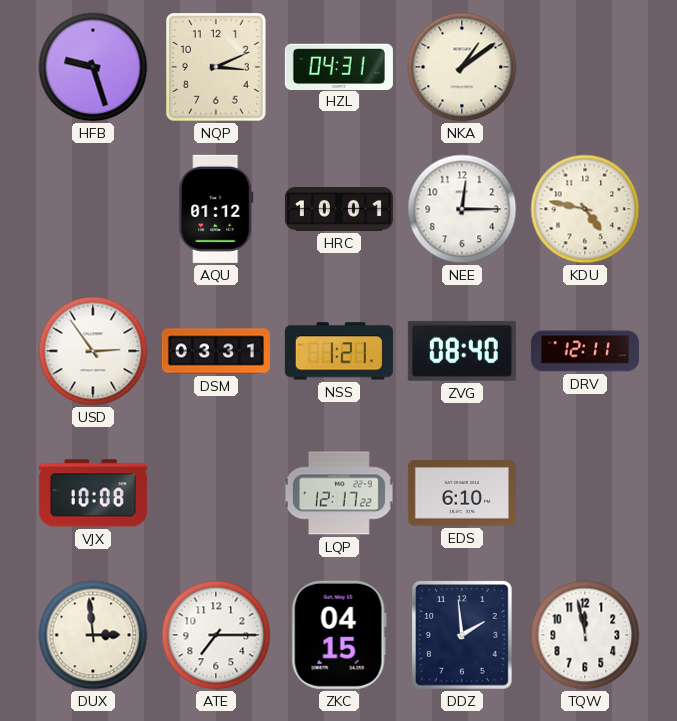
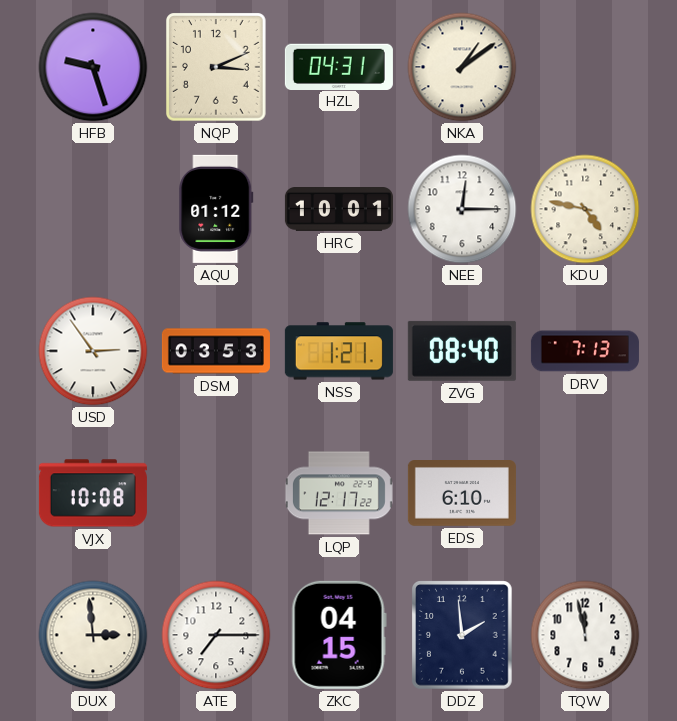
DSM: 03:31 -> 03:53 (216, 351)
DRV: 12:11 -> 7:13 (585, 351)
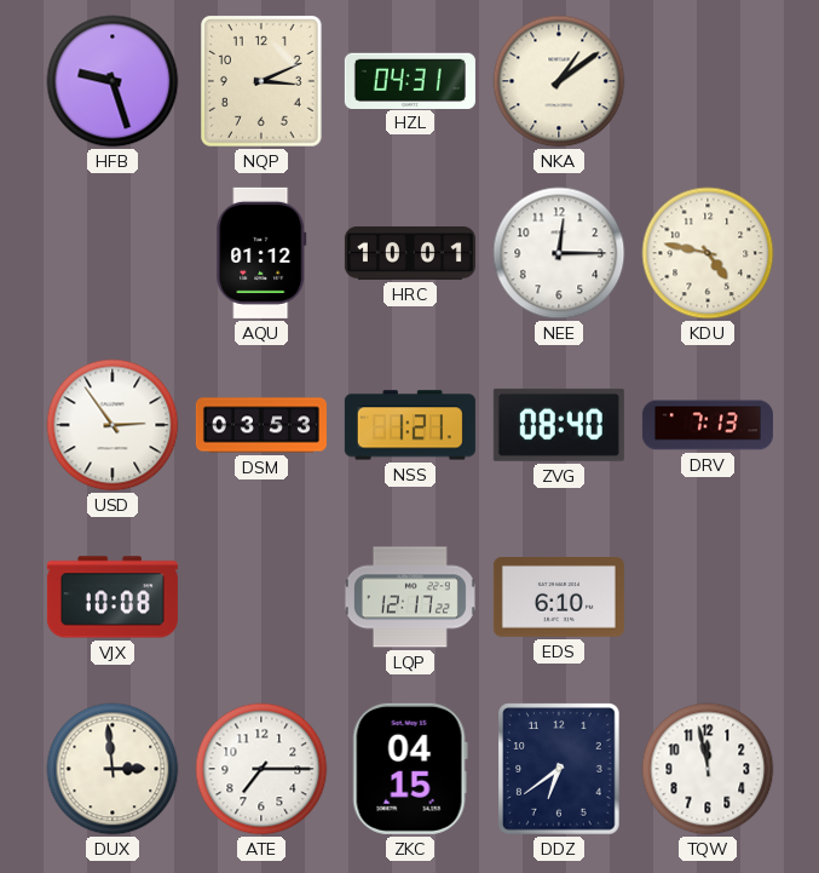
DDZ: 1:59 -> 6:39 (559, 769)
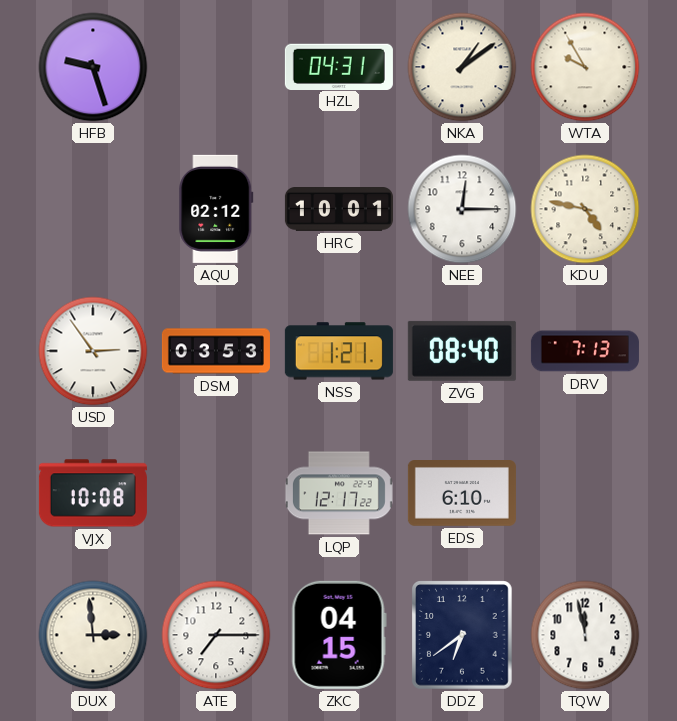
NQP: 3:11 -> none (261, 81)
WTA: none -> 9:55 (585, 67)
AQU: 01:12 -> 02:12 (216, 209)
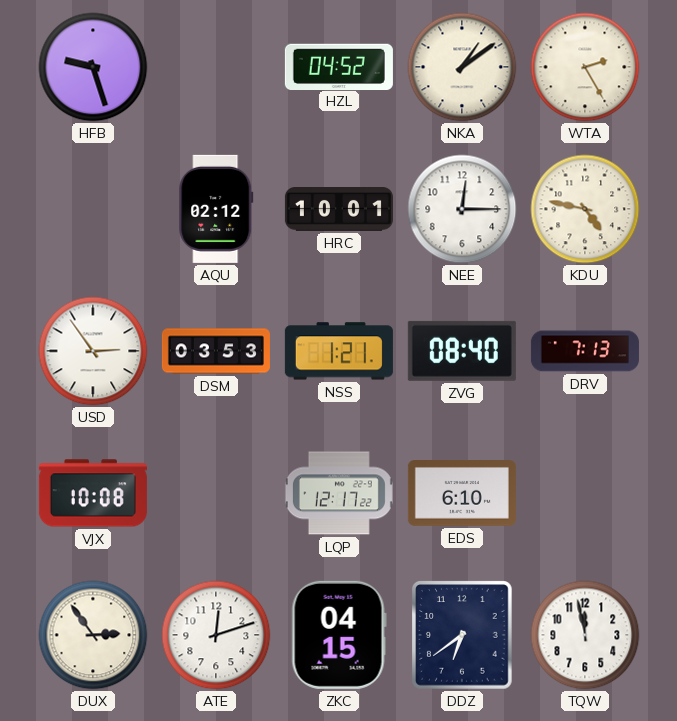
HZL: 04:31 -> 04:52 (339, 66)
WTA: 9:55 -> 2:25 (585, 67)
DUX: 2:59 -> 2:54 (93, 635)
ATE: 7:15 -> 12:12 (216, 635)
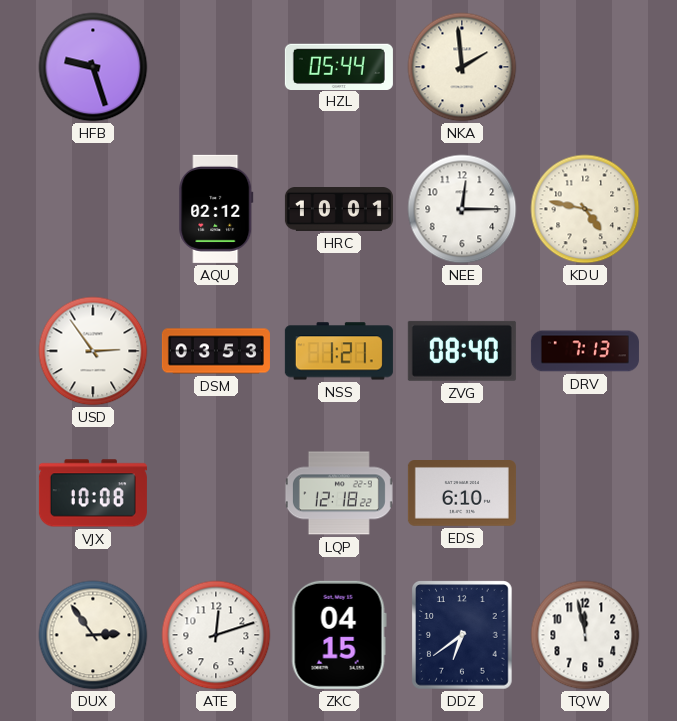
HZL: 04:52 -> 05:44 (339, 66)
NKA: 1:09 -> 1:59 (462, 67)
WTA: 2:25 -> none (585, 67)
LQP: 12:17 -> 12:18 (339, 493)
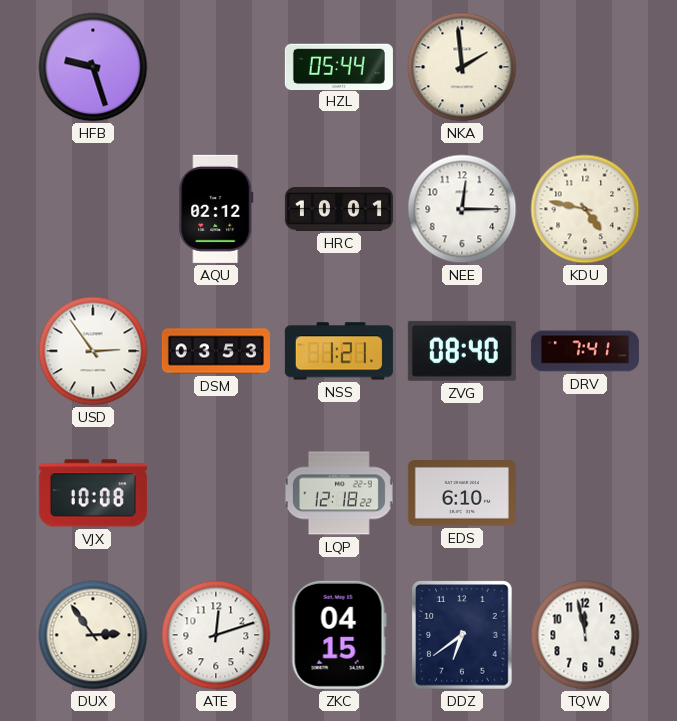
DRV: 7:13 -> 7:41 (585, 351)
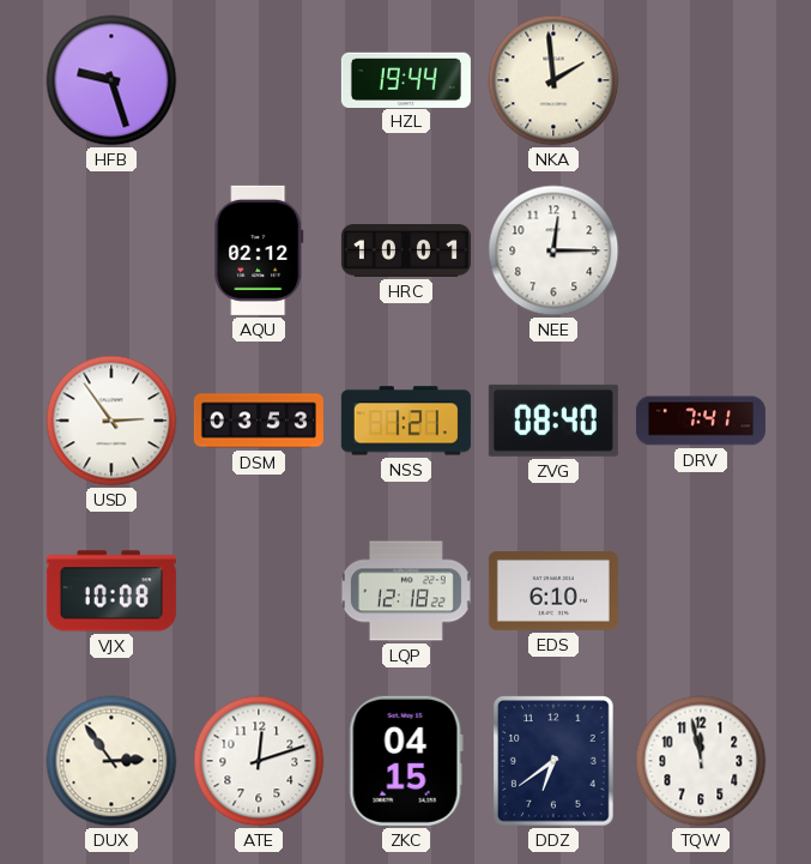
HZL: 05:44 -> 19:44 (406, 79)
KDU: 4:47 -> none (585, 209)
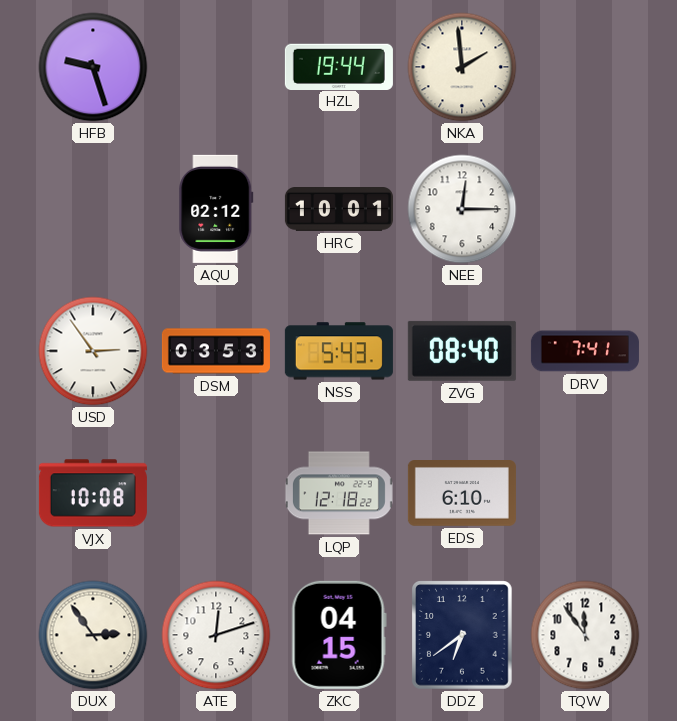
NSS: 1:21 -> 5:43 (339, 351)
TQW: 11:58 -> 11:54 (585, 635)
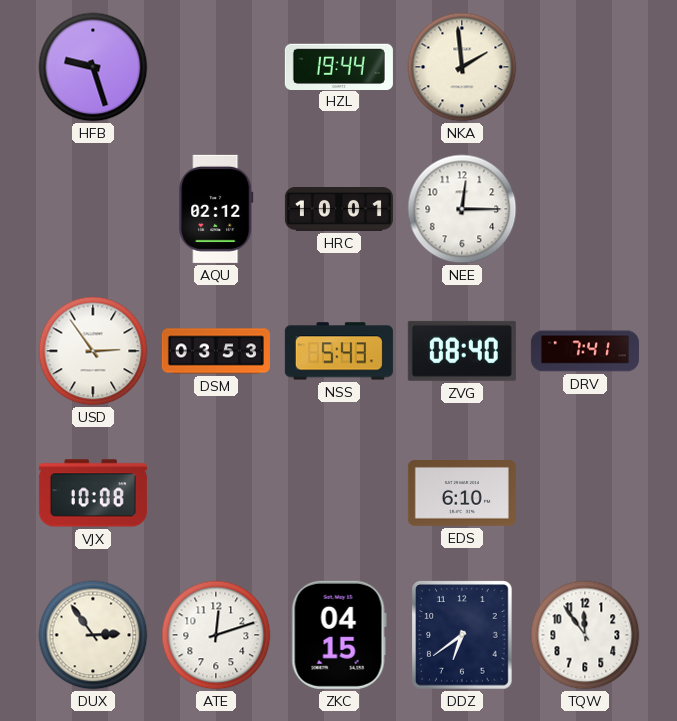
LQP: 12:18 -> none (339, 493)
